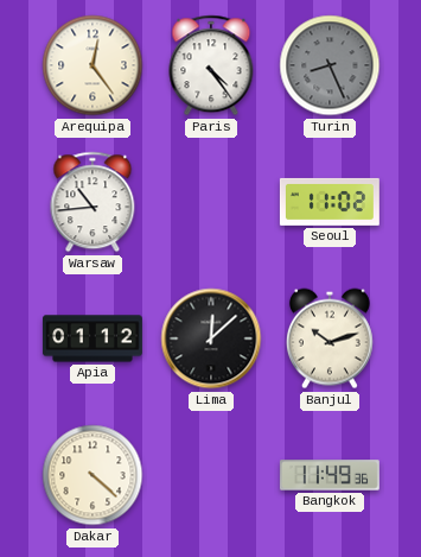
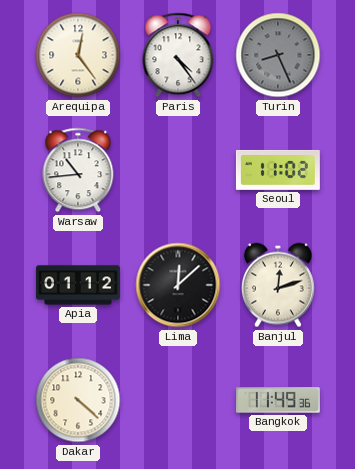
Banjul: 10:12 -> 12:12 (278, 285)
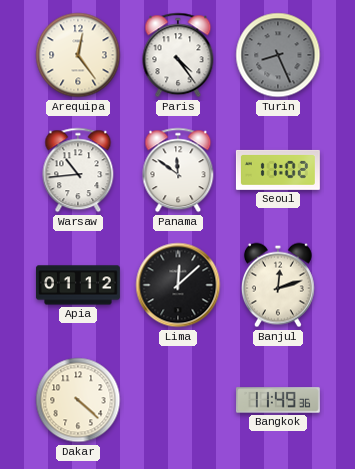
Panama: none -> 11:51 (178, 170)
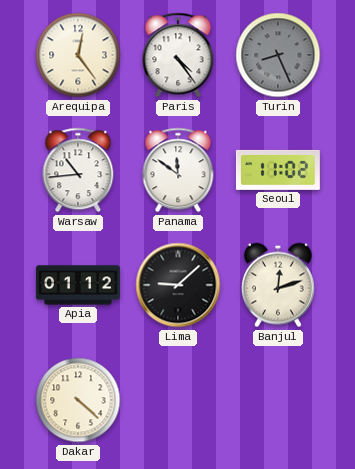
Lima: 12:08 -> 9:08 (178, 285)
Bangkok: 11:49 -> none (278, 400)
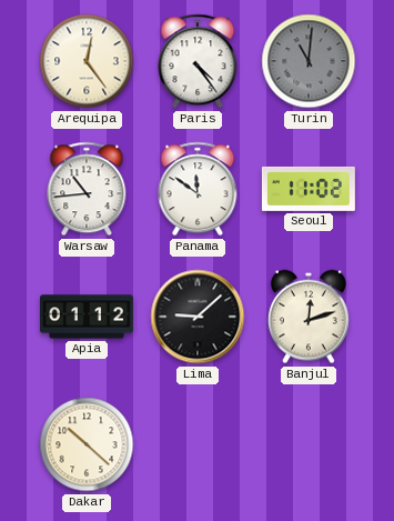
Turin: 8:26 -> 11:01 (309, 61)
Dakar: 4:22 -> 10:22 (87, 444)
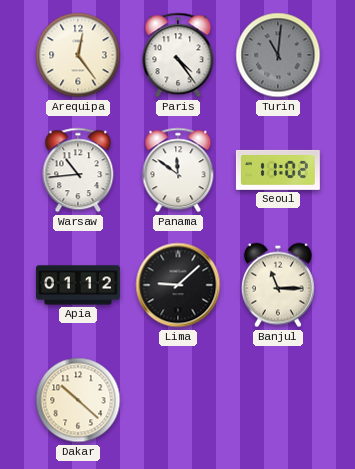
Banjul: 12:12 -> 11:15 (278, 285)
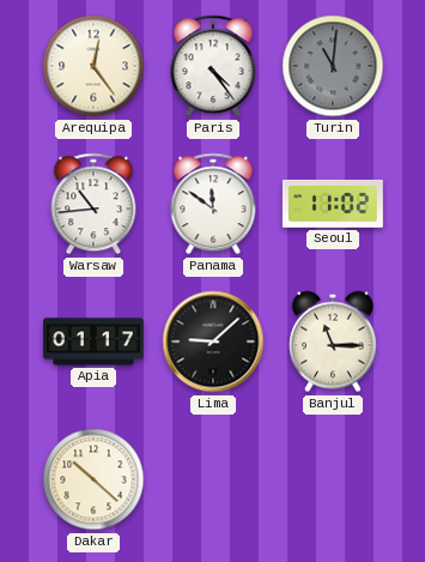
Apia: 01:12 -> 01:17 (93, 342)
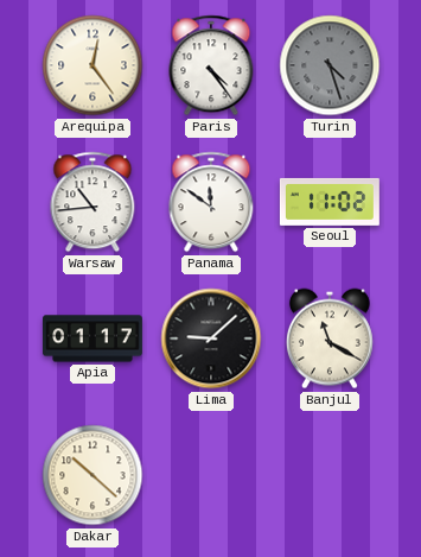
Turin: 11:01 -> 4:27 (330, 65)
Banjul: 11:15 -> 11:20 (330, 338)
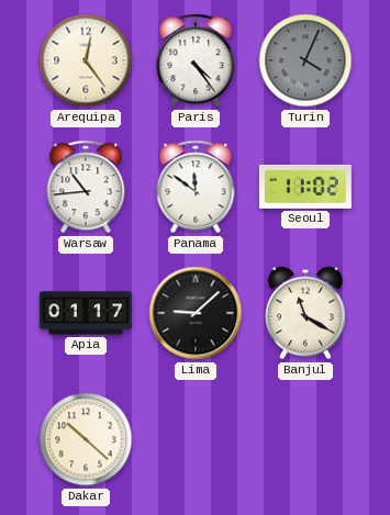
Turin: 4:27 -> 4:04 (305, 60)
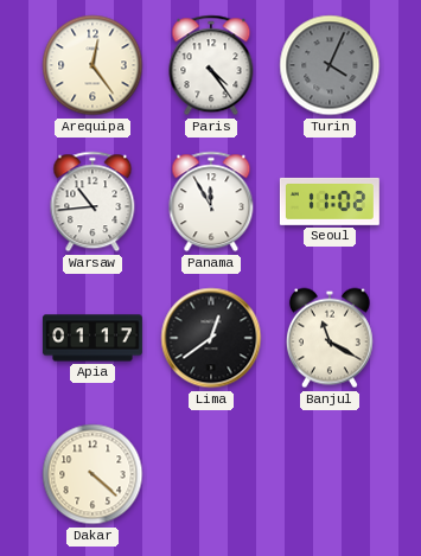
Panama: 11:51 -> 11:55 (211, 202)
Lima: 9:08 -> 12:39 (211, 338)
Dakar: 10:22 -> 4:22 (93, 474)
